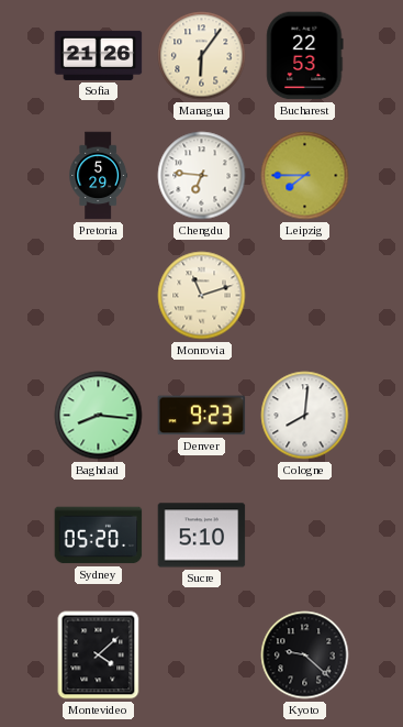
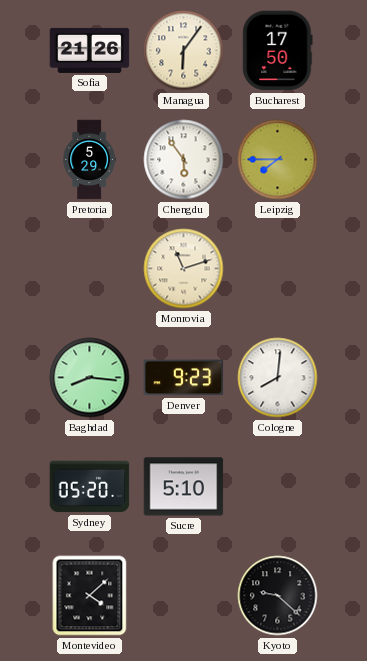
Bucharest: 22:53 -> 17:50 (278, 51)
Chengdu: 6:46 -> 5:54 (184, 160)
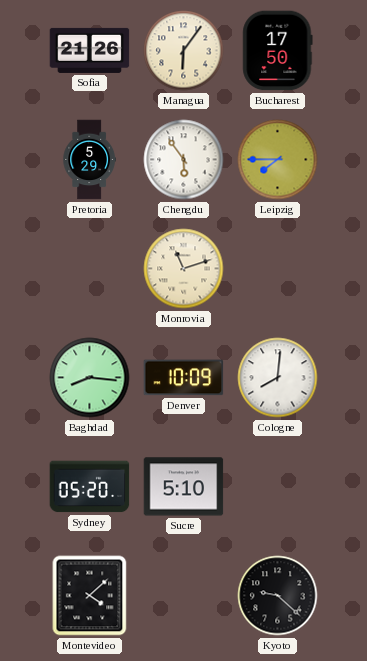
Denver: 9:23 -> 10:09 (184, 378)
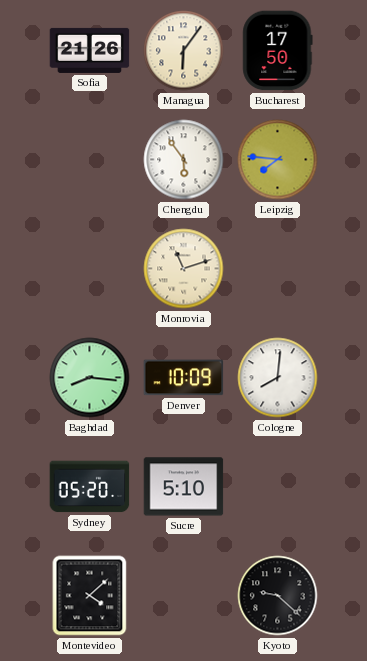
Pretoria: 5:29 -> none (89, 160)
Leipzig: 7:45 -> 7:46 (278, 160)
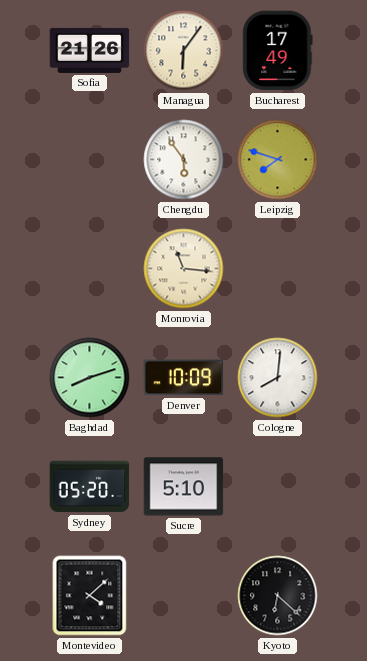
Bucharest: 17:50 -> 17:49 (278, 51)
Leipzig: 7:46 -> 7:48 (278, 160)
Monrovia: 11:12 -> 11:16 (184, 269)
Baghdad: 8:16 -> 8:12 (90, 378)
Kyoto: 9:22 -> 6:22 (278, 596)
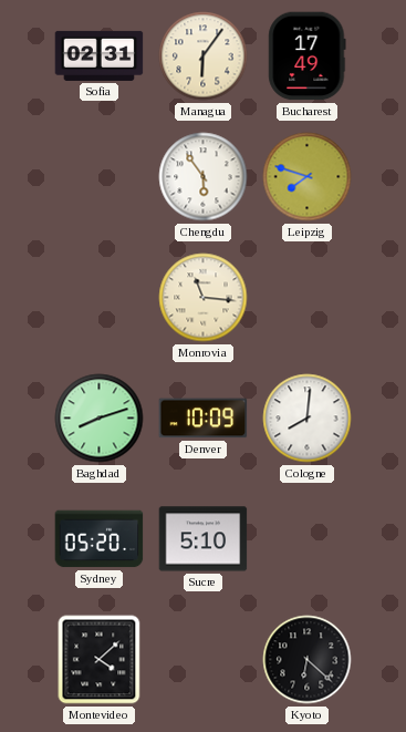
Sofia: 21:26 -> 02:31 (100, 55)
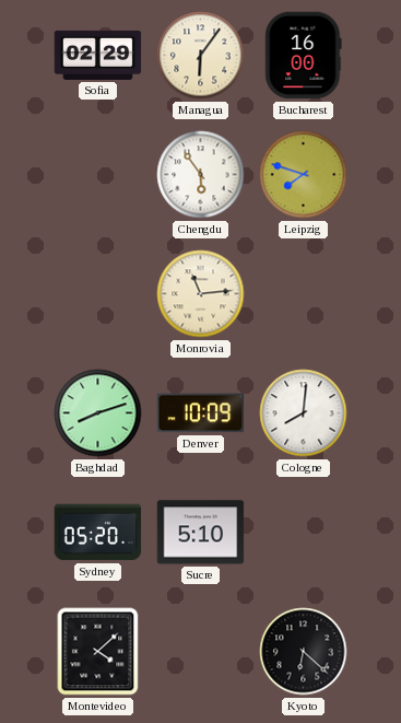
Sofia: 02:31 -> 02:29 (98, 55)
Bucharest: 17:49 -> 16:00 (304, 56)
Monrovia: 11:16 -> 11:14 (201, 294)
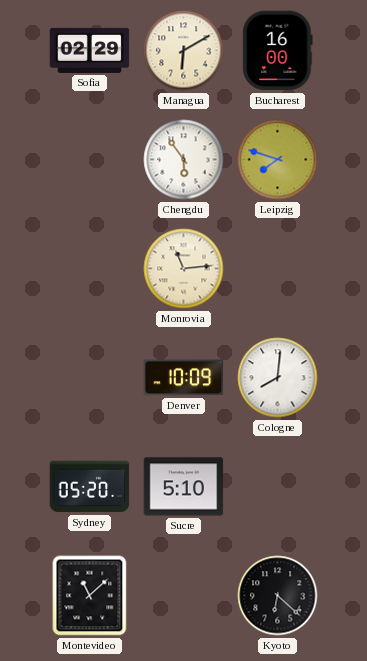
Managua: 6:06 -> 6:10 (184, 51)
Baghdad: 8:12 -> none (98, 413)
Montevideo: 4:08 -> 11:08 (90, 596)
